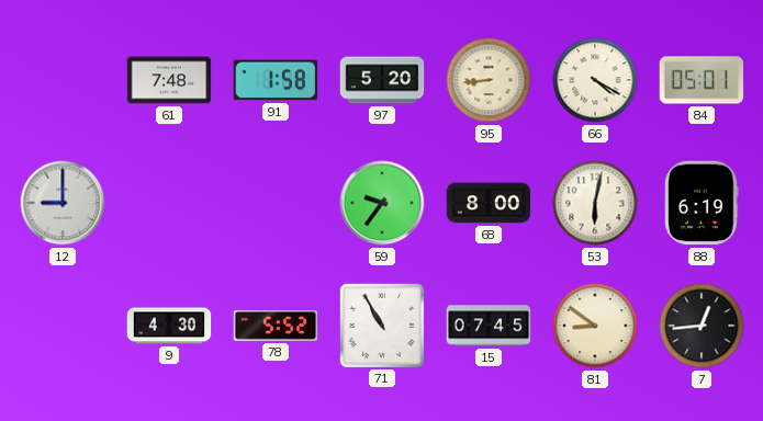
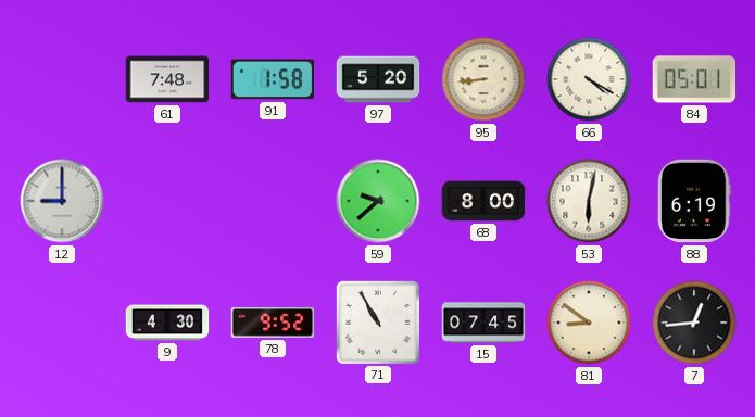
59: 9:36 -> 9:38 (378, 201)
78: 5:52 -> 9:52 (273, 323)
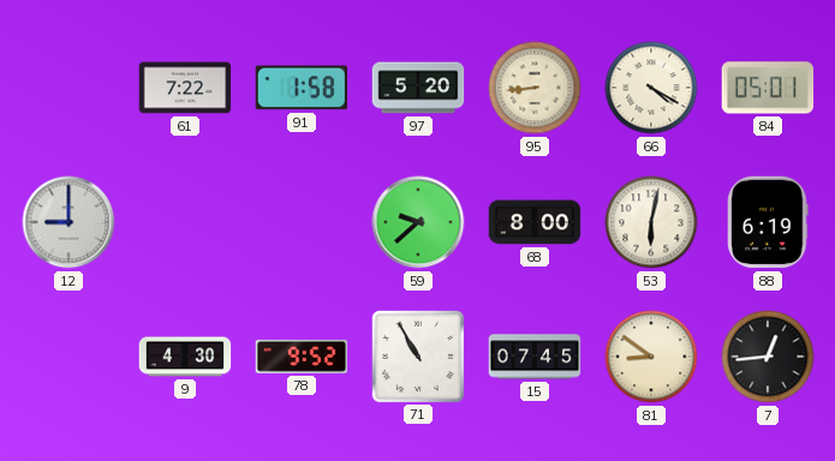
61: 7:48 -> 7:22 (185, 88)
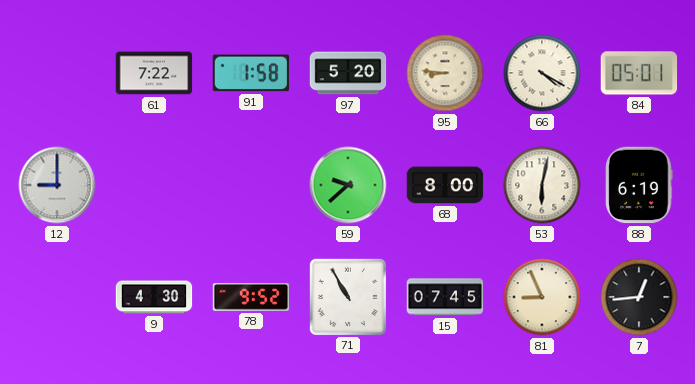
95: 8:44 -> 8:46 (445, 73)
81: 8:51 -> 8:56 (542, 297)
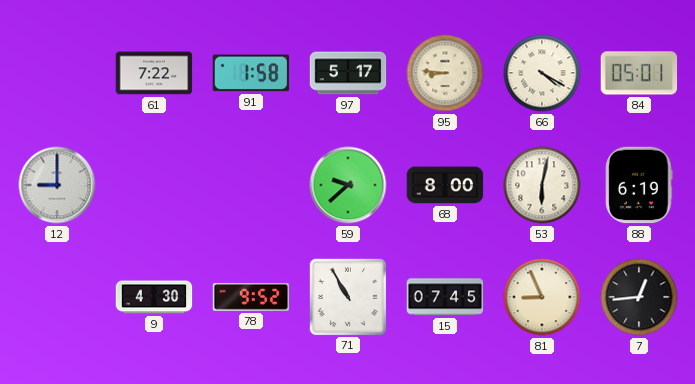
97: 5:20 -> 5:17 (348, 73)
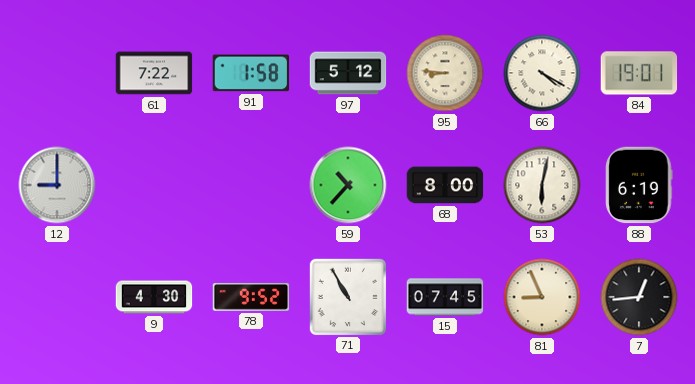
97: 5:17 -> 5:12 (348, 73)
84: 05:01 -> 19:01 (639, 73)
59: 9:38 -> 10:37 (348, 185)
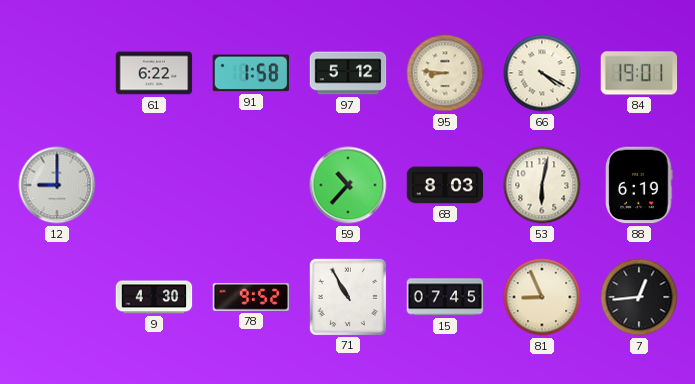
61: 7:22 -> 6:22 (154, 73)
68: 8:00 -> 8:03 (445, 185)
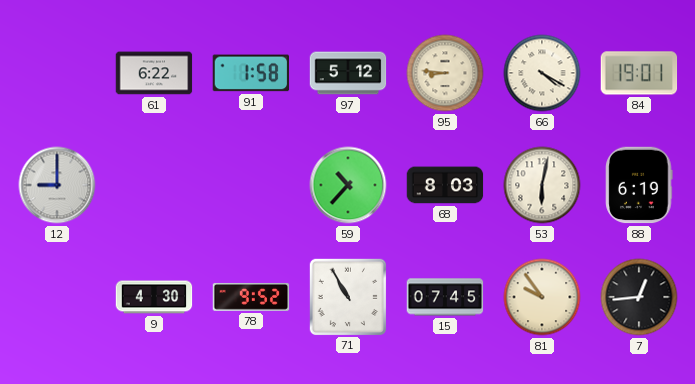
81: 8:56 -> 9:54 (542, 297)
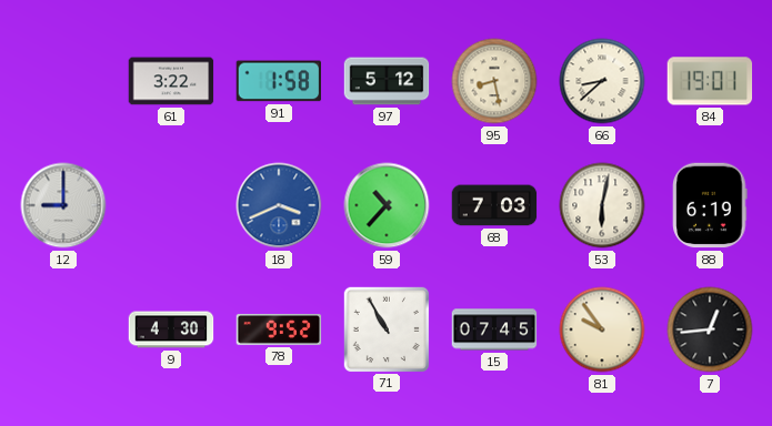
61: 6:22 -> 3:22 (171, 81)
95: 8:46 -> 8:28 (494, 81)
66: 4:20 -> 8:38 (602, 81)
18: none -> 3:41 (279, 205)
68: 8:03 -> 7:03 (494, 205)
